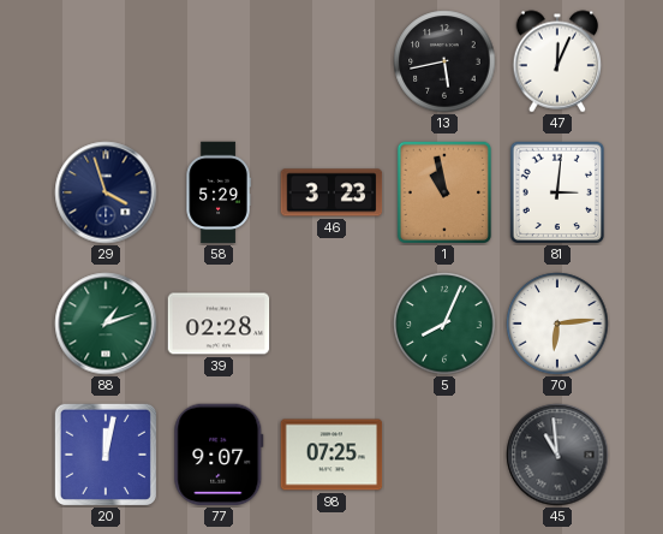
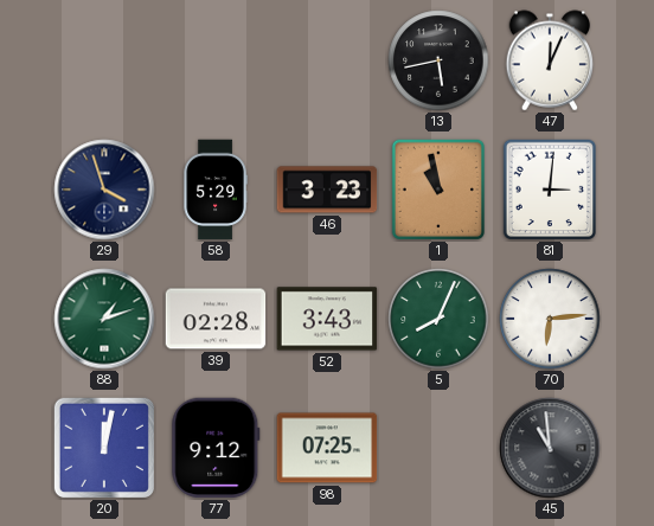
52: none -> 3:43 (327, 319)
77: 9:07 -> 9:12 (216, 448)
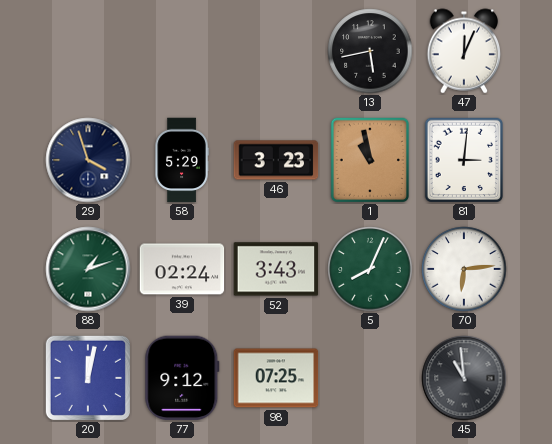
39: 02:28 -> 02:24 (182, 269)
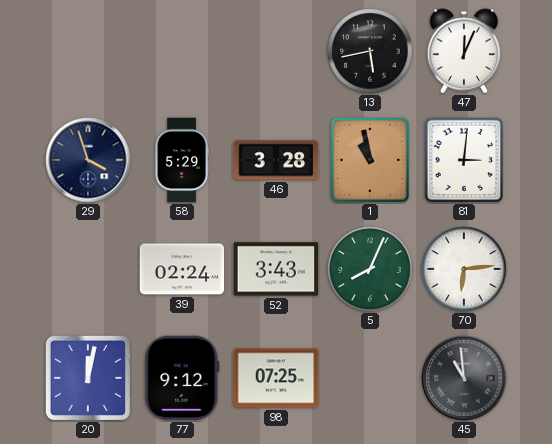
46: 3:23 -> 3:28 (276, 160)
88: 1:12 -> none (88, 269)
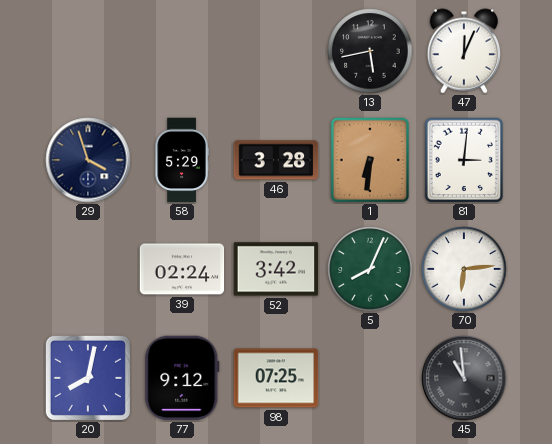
1: 10:58 -> 6:31 (369, 159)
52: 3:43 -> 3:42 (276, 269)
20: 12:02 -> 8:02 (88, 378)
